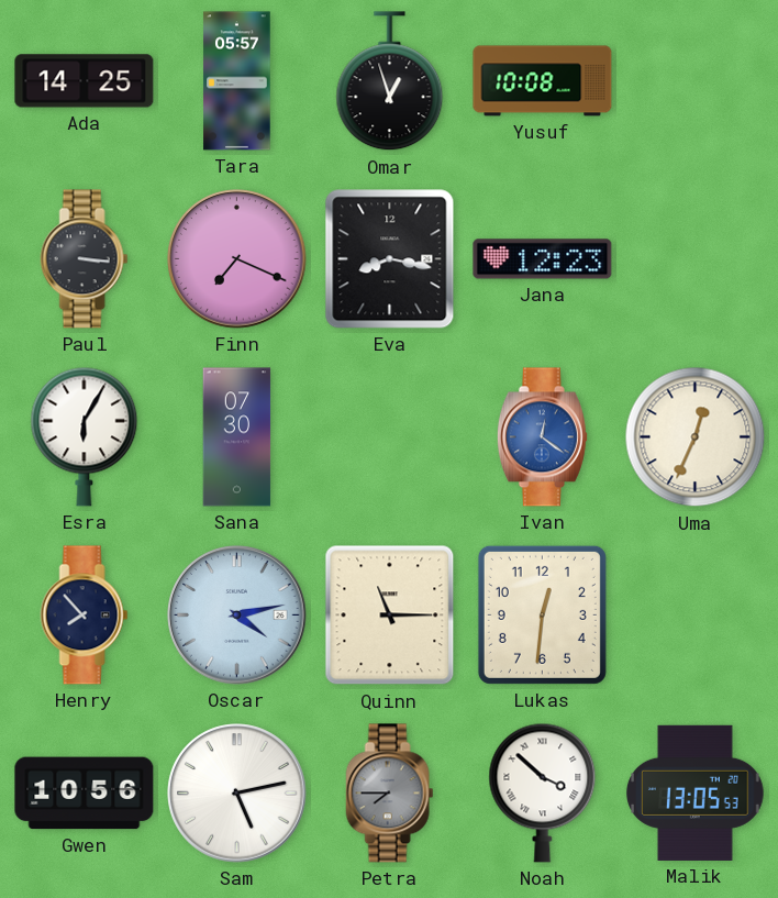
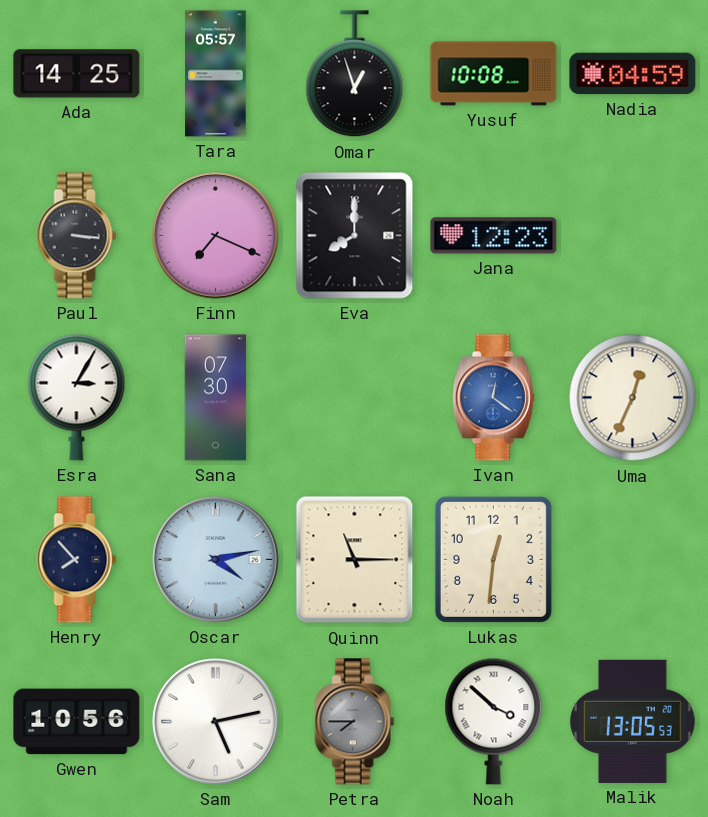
Nadia: none -> 04:59 (633, 74)
Eva: 8:17 -> 8:00 (355, 236)
Esra: 6:05 -> 3:05 (77, 397)
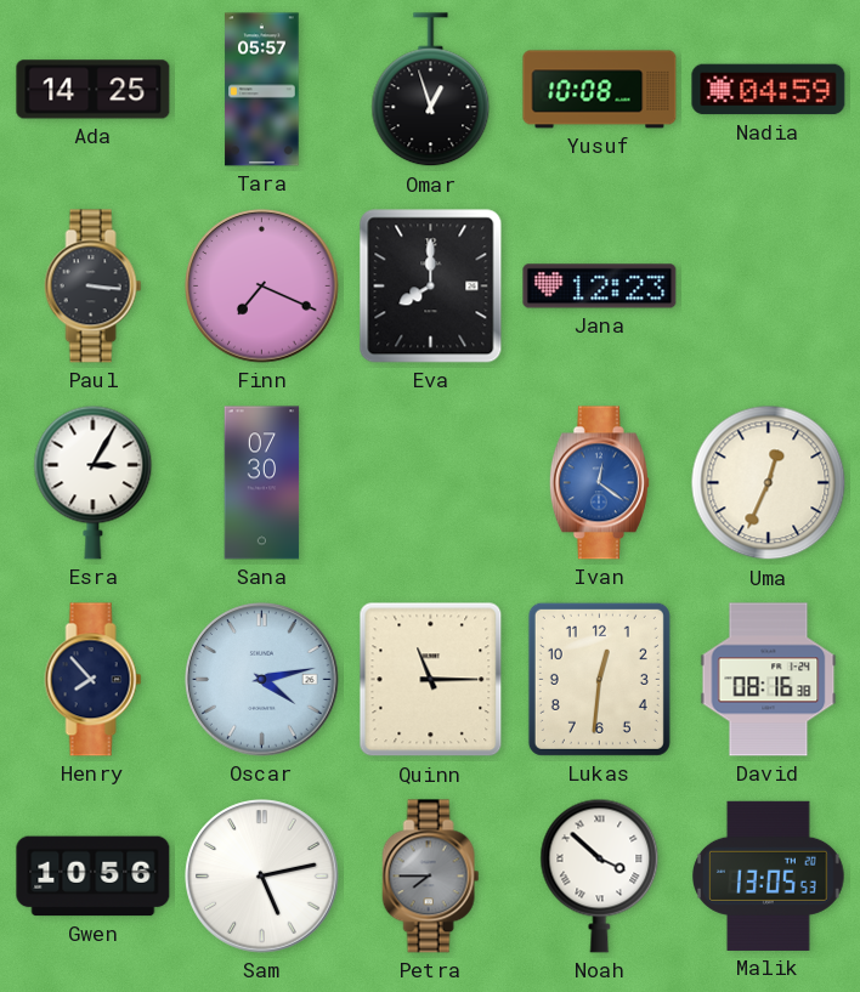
David: none -> 08:16 (769, 680)
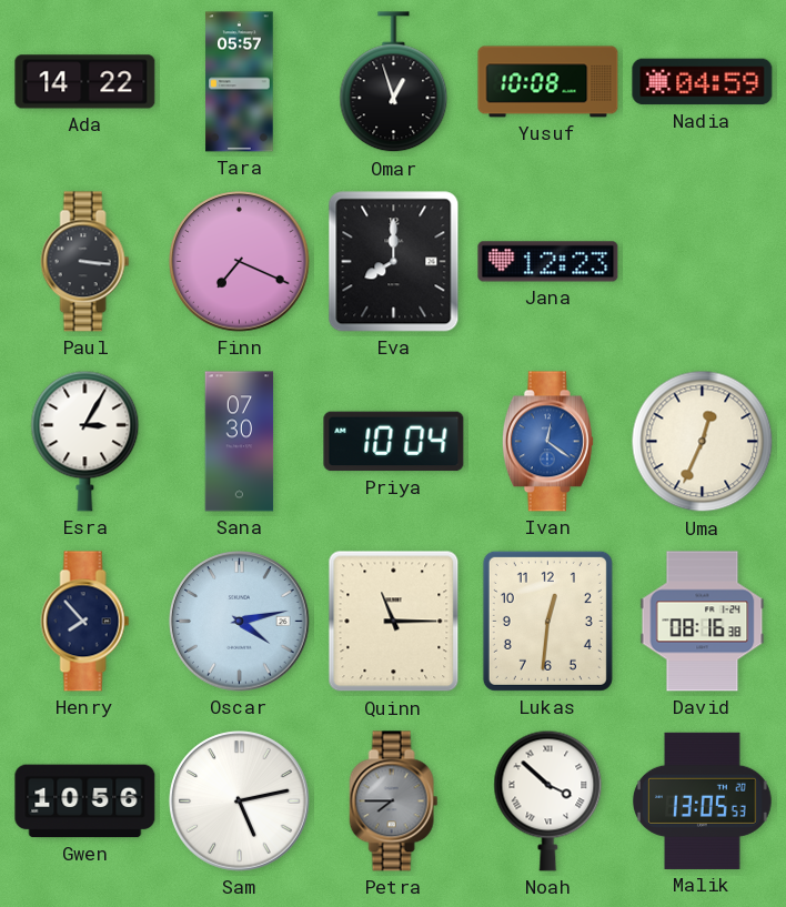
Ada: 14:25 -> 14:22 (85, 82)
Priya: none -> 10:04 (394, 442)
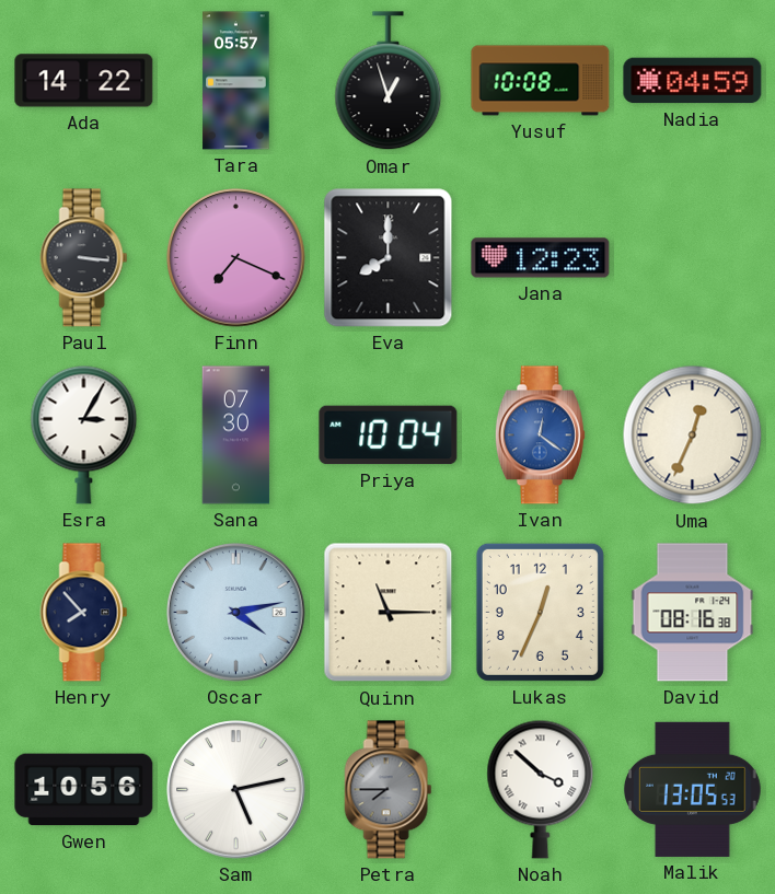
Lukas: 12:31 -> 12:34 (540, 612)
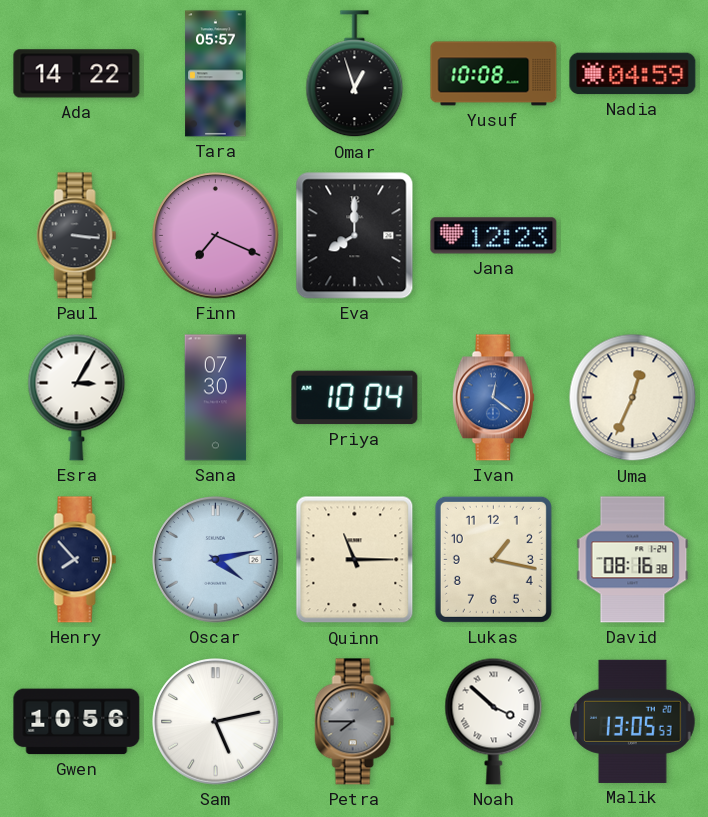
Lukas: 12:34 -> 1:17 (493, 559)
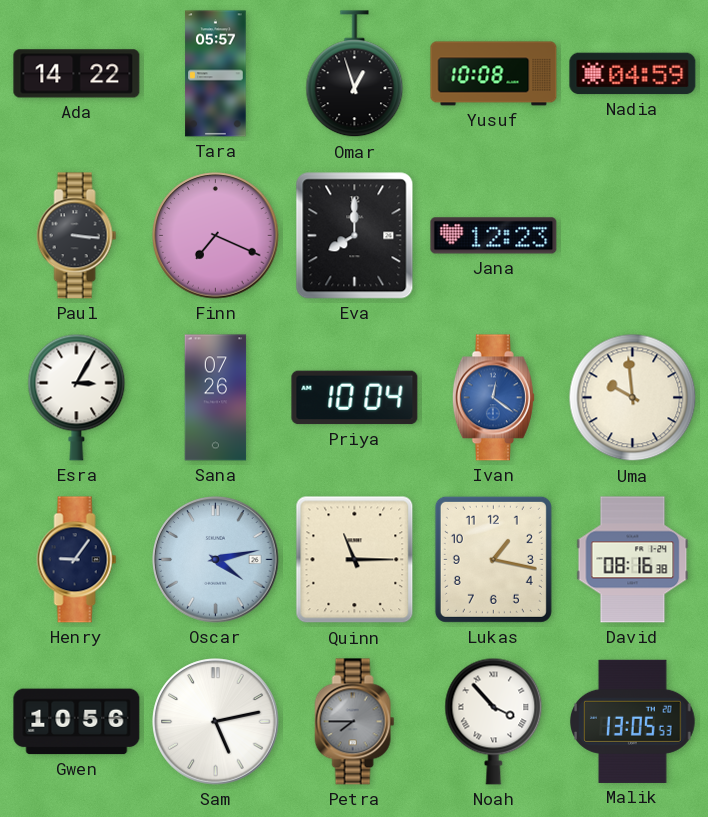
Sana: 07:30 -> 07:26 (216, 398)
Uma: 12:34 -> 9:59 (633, 398)
Henry: 7:53 -> 9:06 (77, 560)
Noah: 3:52 -> 3:53 (494, 721)
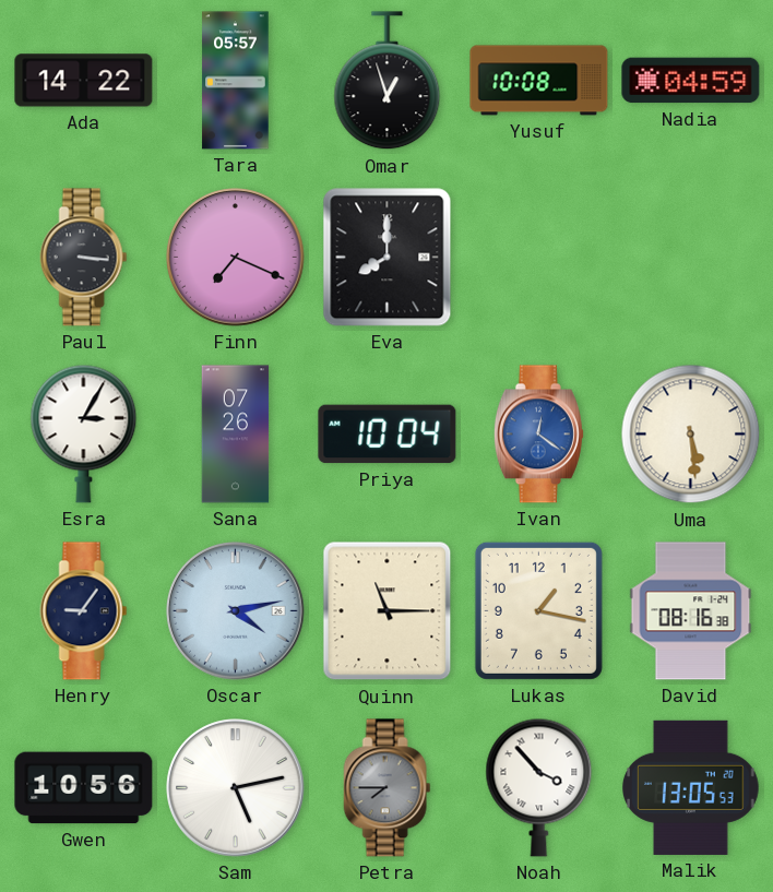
Jana: 12:23 -> none (494, 236)
Uma: 9:59 -> 5:29 (691, 435)
